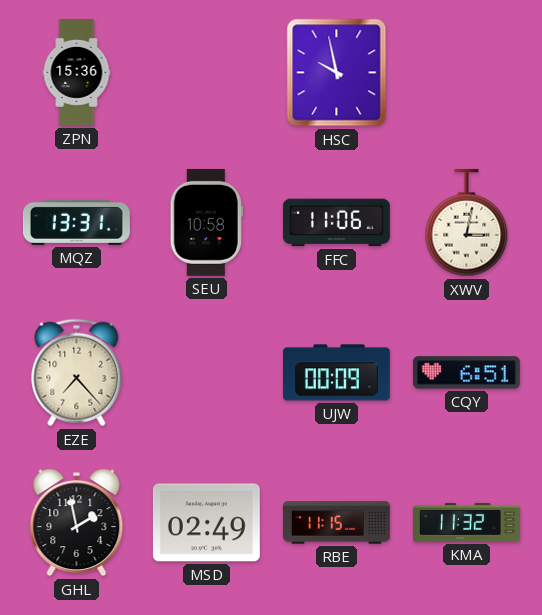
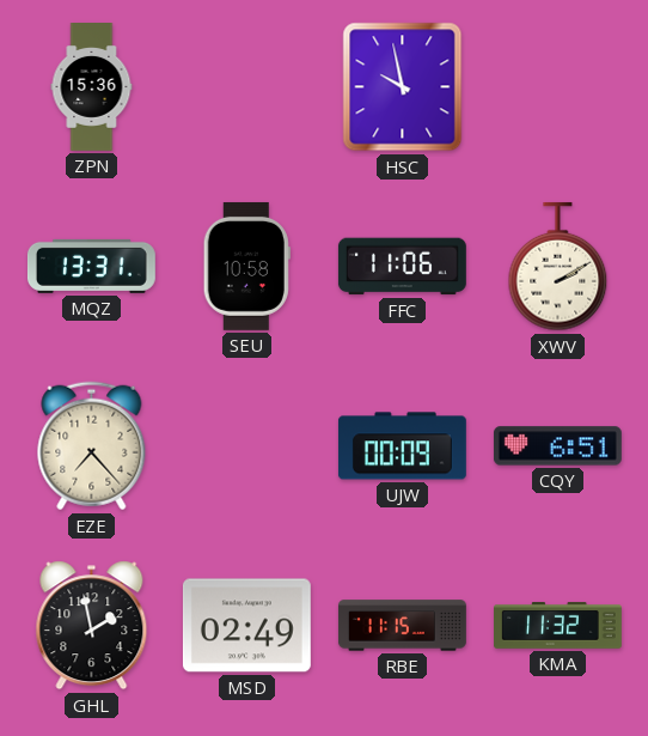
XWV: 3:02 -> 2:10 (558, 267)
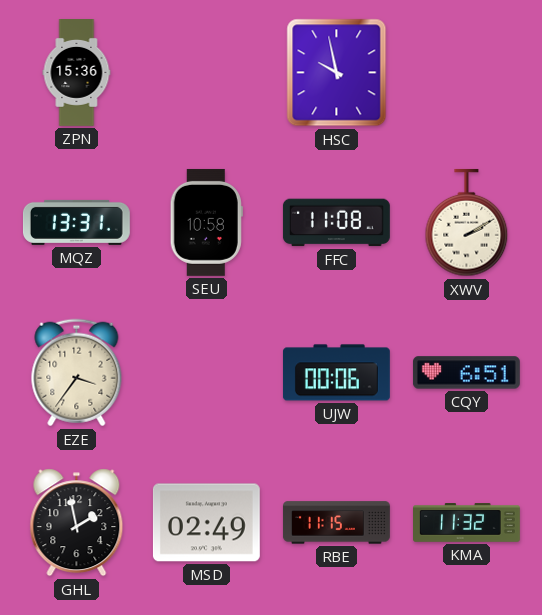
FFC: 11:06 -> 11:08 (336, 223)
EZE: 7:23 -> 3:36 (77, 373)
UJW: 00:09 -> 00:06 (336, 373)
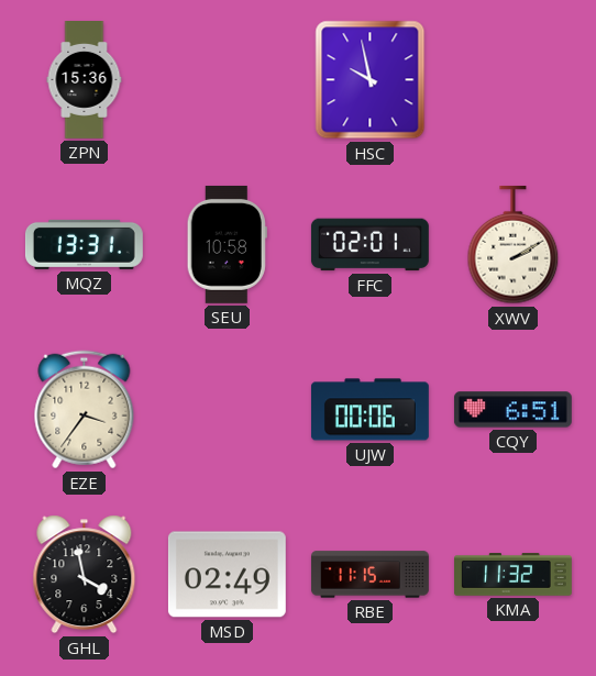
FFC: 11:08 -> 02:01 (369, 245)
GHL: 1:58 -> 3:58 (85, 575)
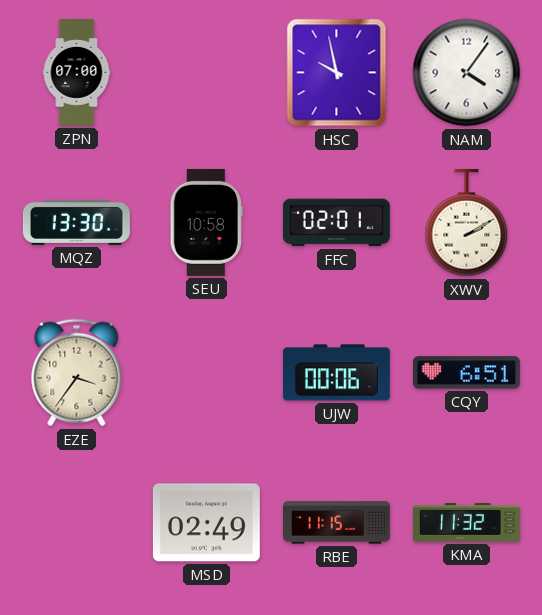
ZPN: 15:36 -> 07:00 (77, 73)
NAM: none -> 4:06 (467, 73)
MQZ: 13:31 -> 13:30 (76, 222)
GHL: 3:58 -> none (85, 575)
